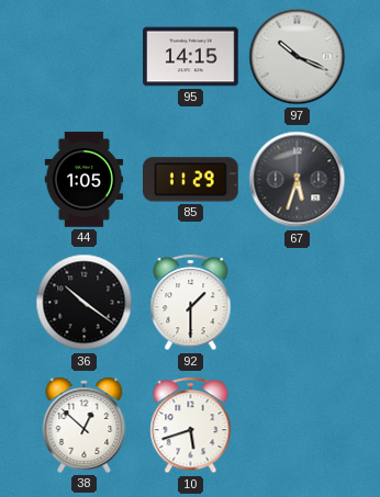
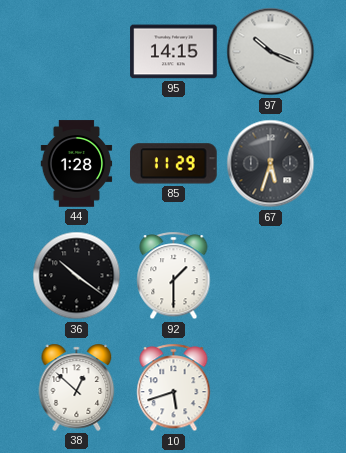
44: 1:05 -> 1:28 (77, 164)
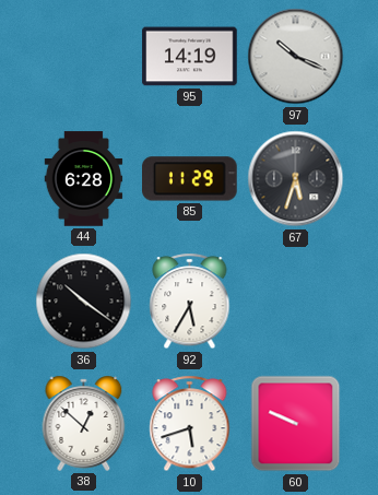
95: 14:15 -> 14:19 (190, 57)
44: 1:28 -> 6:28 (84, 179)
92: 1:30 -> 5:35 (190, 302)
60: none -> 9:49 (296, 424)
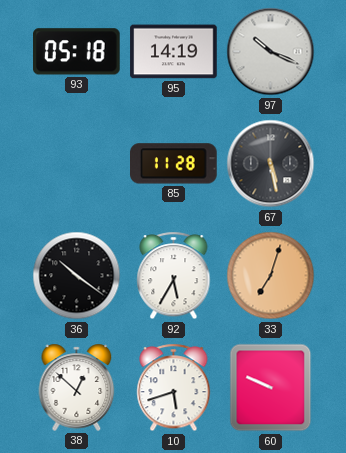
93: none -> 05:18 (77, 52)
44: 6:28 -> none (84, 179)
85: 11:29 -> 11:28 (174, 164)
67: 5:33 -> 5:28 (271, 164)
33: none -> 7:03 (271, 276)
